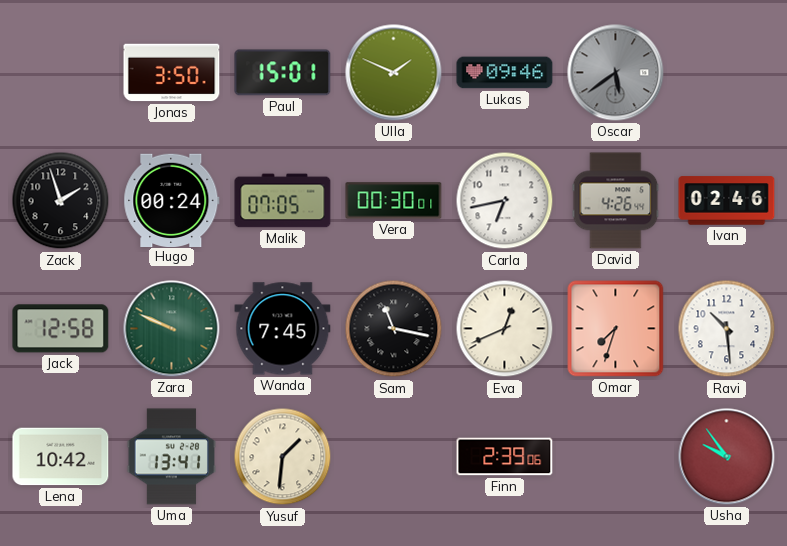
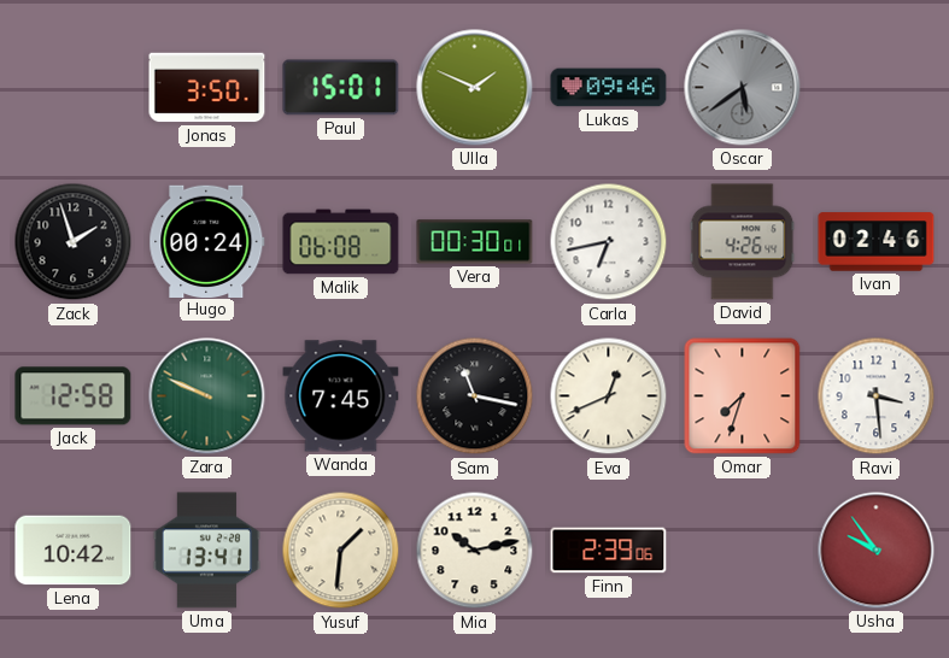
Malik: 07:05 -> 06:08 (341, 242)
Ravi: 10:29 -> 3:29 (877, 396)
Mia: none -> 10:13 (475, 551)
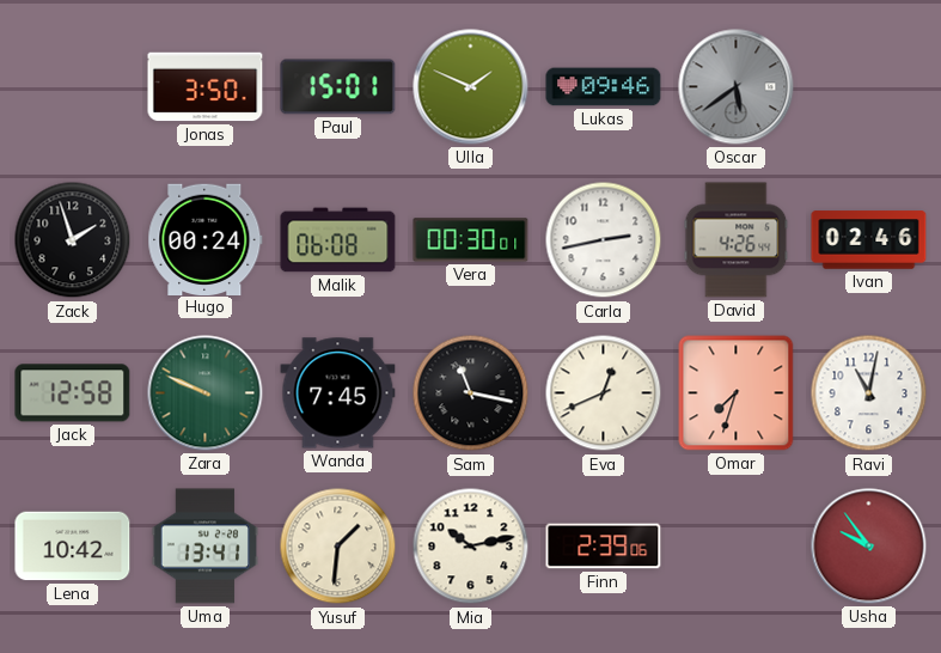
Carla: 6:43 -> 2:43 (604, 240)
Ravi: 3:29 -> 11:02 (869, 393)
